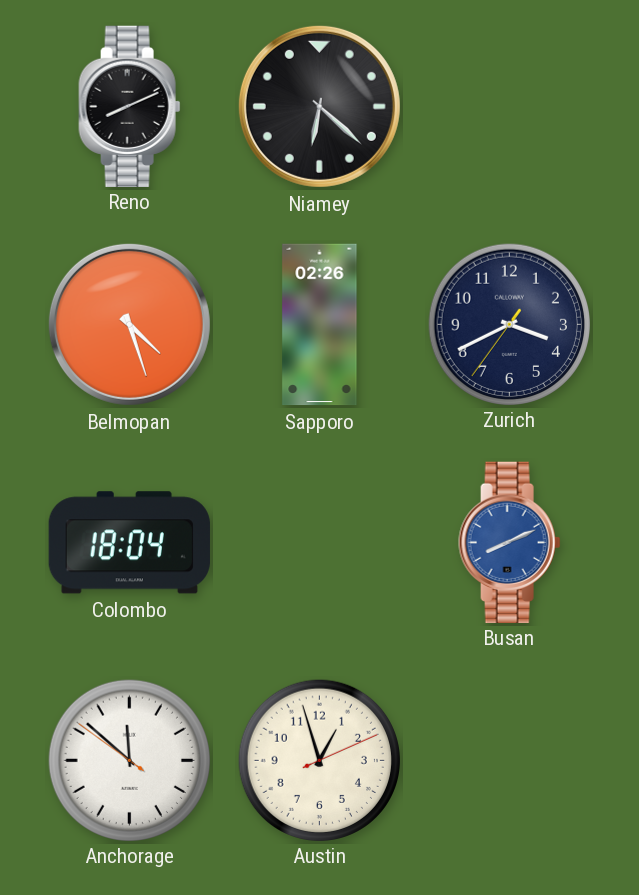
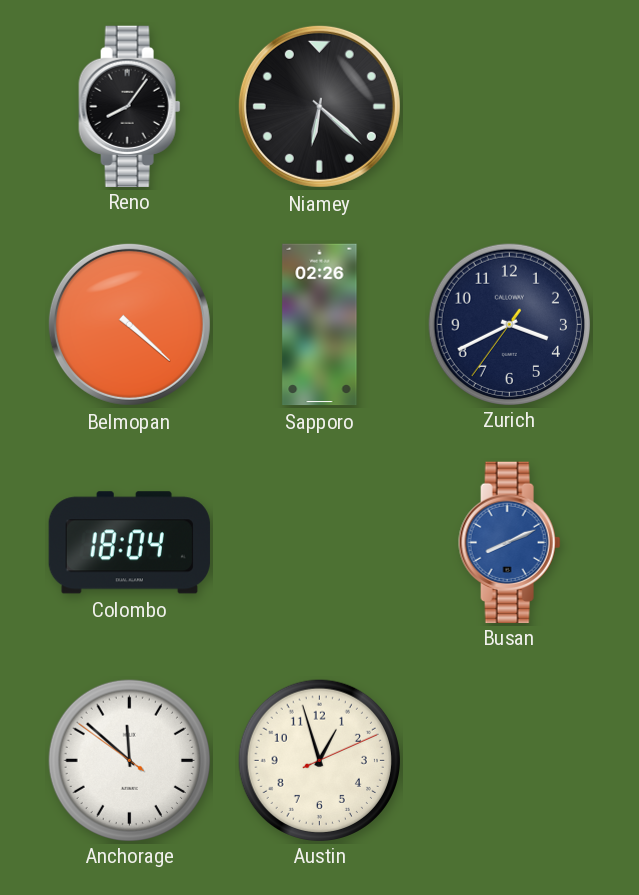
Reno: 8:11 -> 8:06 (130, 106)
Belmopan: 4:27 -> 4:22 (129, 324)
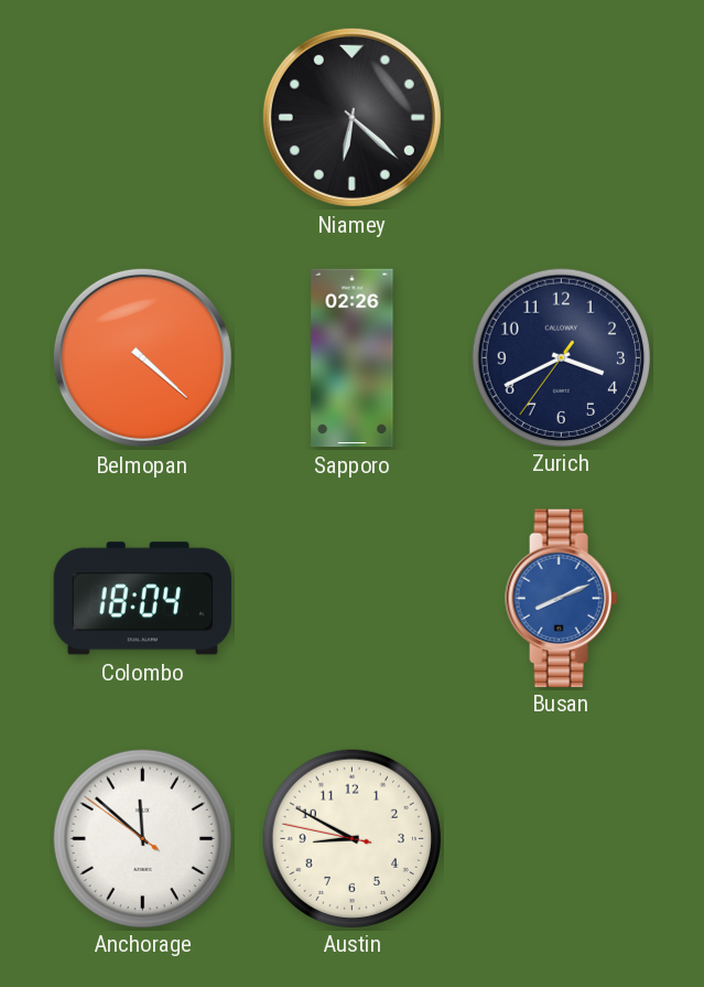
Reno: 8:06 -> none (130, 106)
Austin: 12:57 -> 8:49 (351, 838)
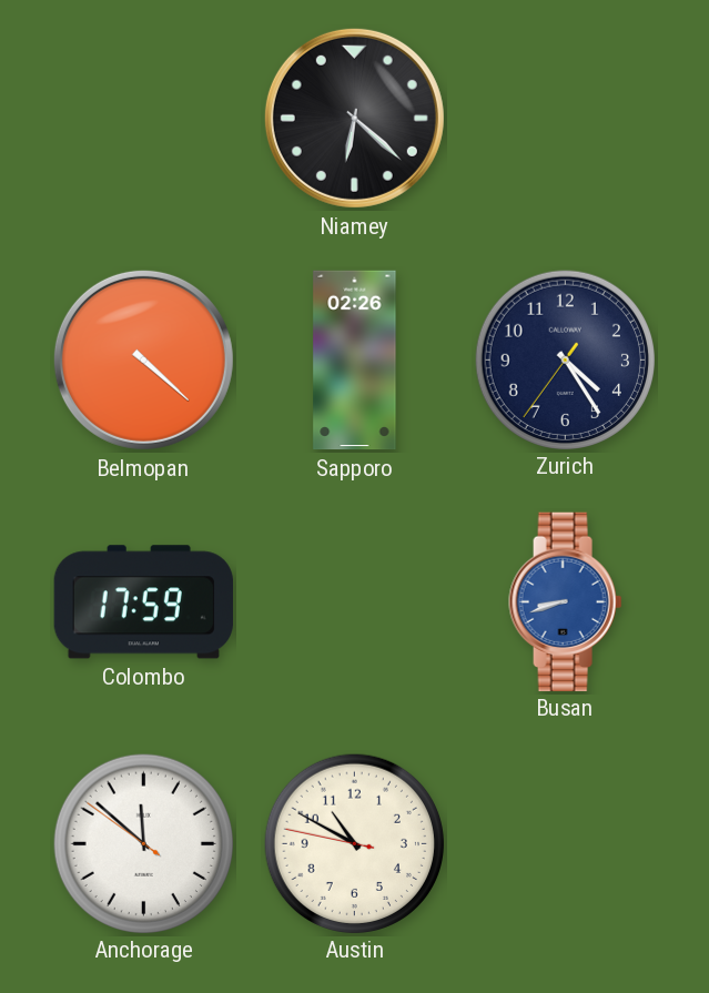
Zurich: 3:40 -> 4:24 (565, 359)
Colombo: 18:04 -> 17:59 (143, 602)
Busan: 8:11 -> 8:42 (566, 601)
Austin: 8:49 -> 10:49 (354, 843)
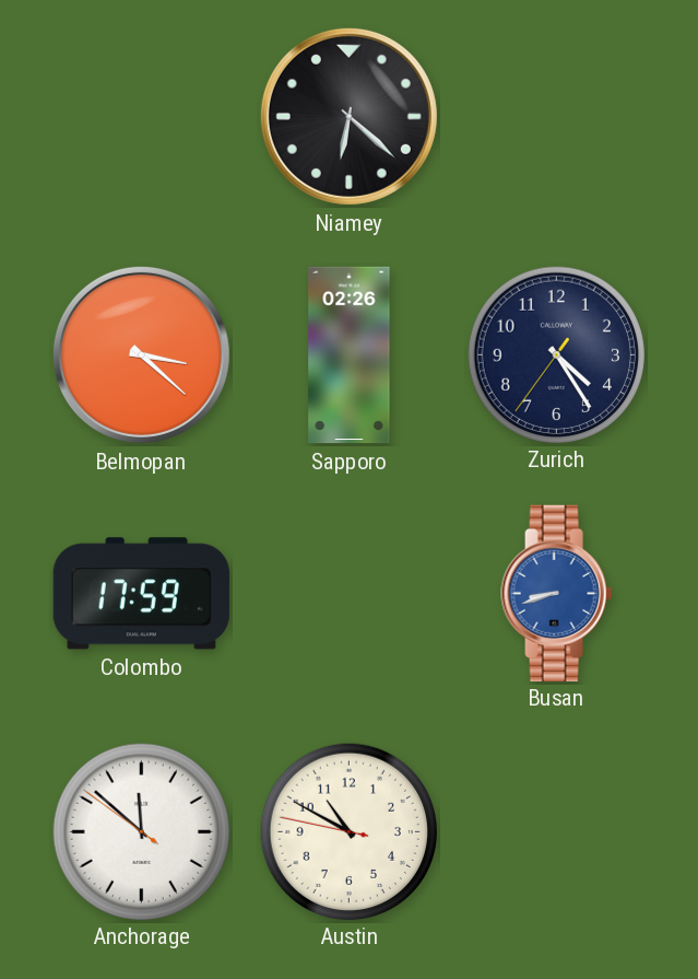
Belmopan: 4:22 -> 3:22 (141, 354)
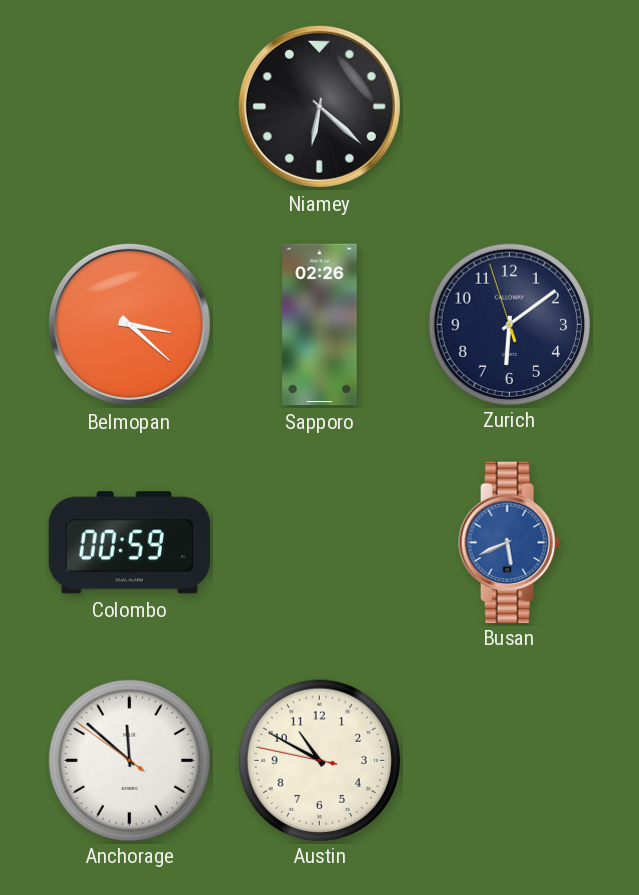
Zurich: 4:24 -> 6:08 (509, 324)
Colombo: 17:59 -> 00:59 (129, 543)
Busan: 8:42 -> 5:41 (510, 542)
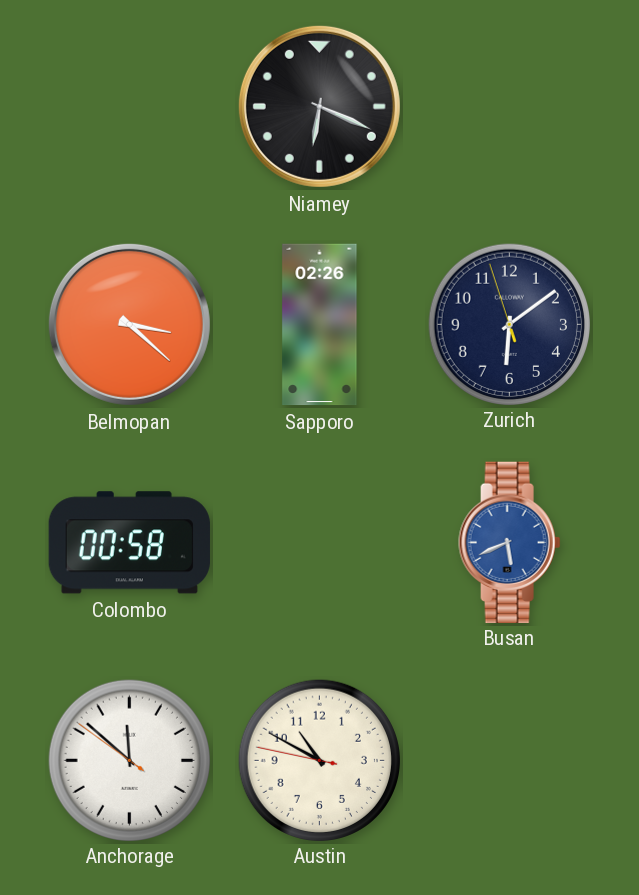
Niamey: 6:22 -> 6:19 (319, 106)
Colombo: 00:59 -> 00:58 (129, 543)
